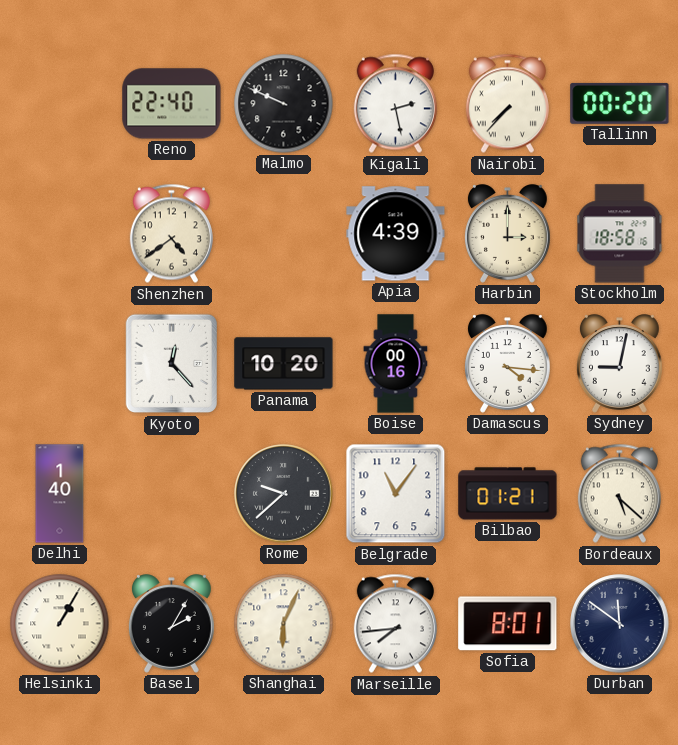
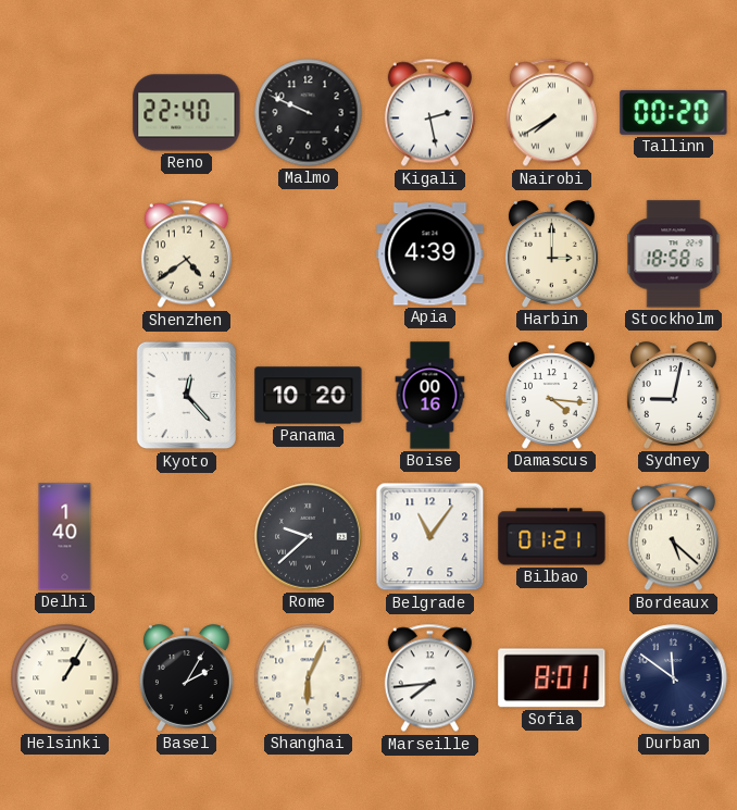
Nairobi: 7:37 -> 7:40 (551, 113)
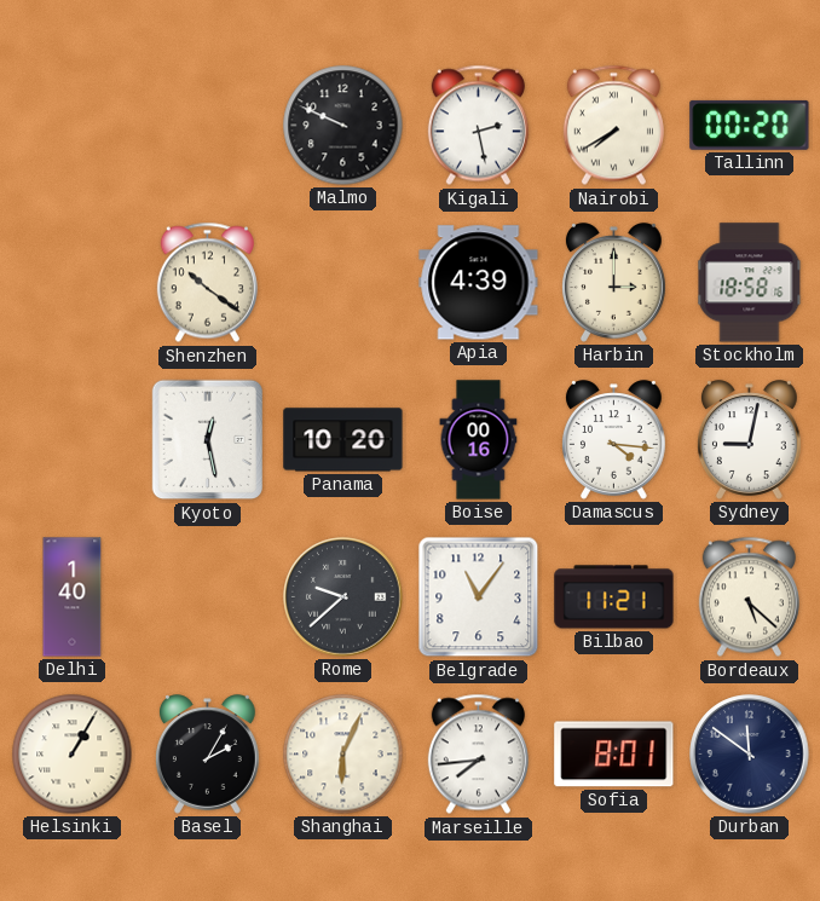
Reno: 22:40 -> none (187, 113)
Shenzhen: 4:39 -> 10:21 (207, 283)
Kyoto: 12:23 -> 12:28 (208, 440)
Bilbao: 01:21 -> 11:21 (614, 597)
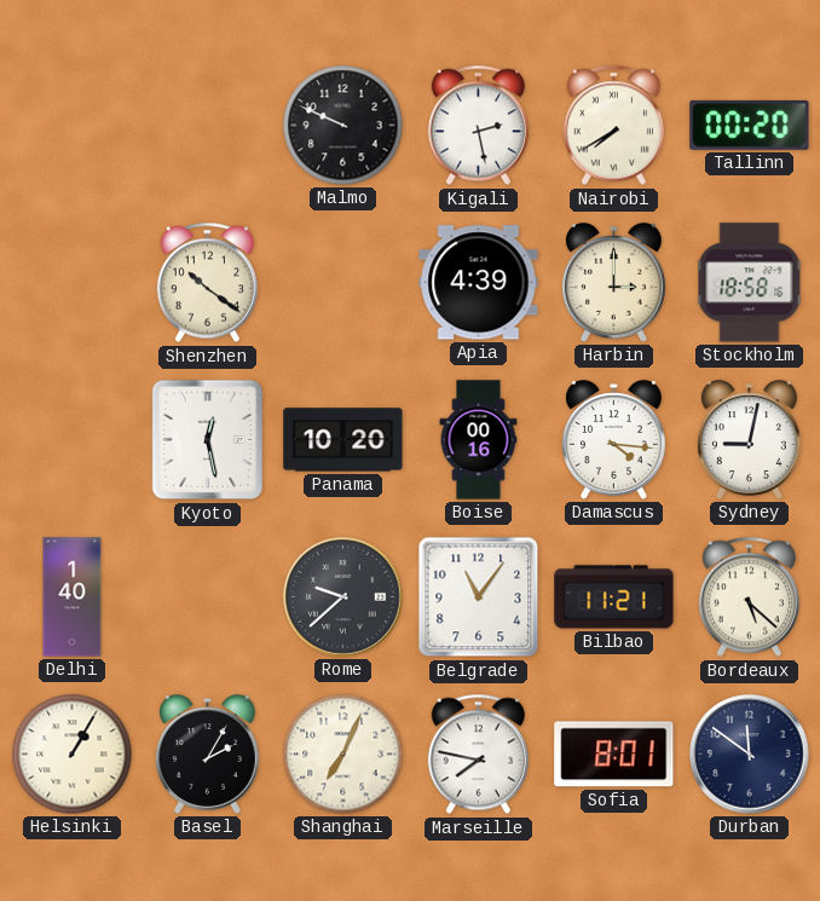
Shanghai: 6:04 -> 7:04 (343, 755)
Marseille: 7:44 -> 7:47 (478, 755)
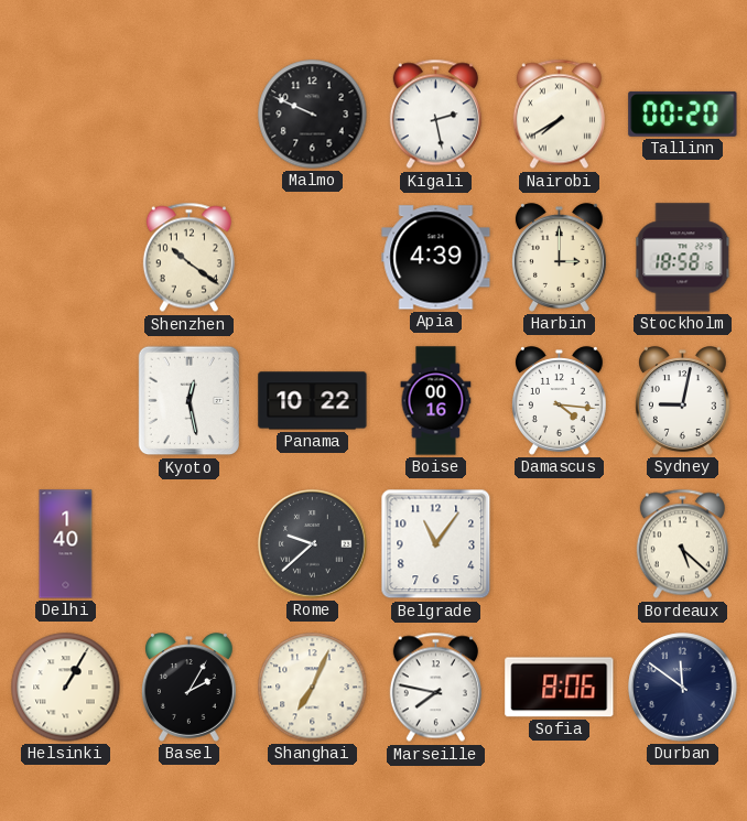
Panama: 10:20 -> 10:22 (313, 401)
Bilbao: 11:21 -> none (614, 597)
Sofia: 8:01 -> 8:06 (560, 688)
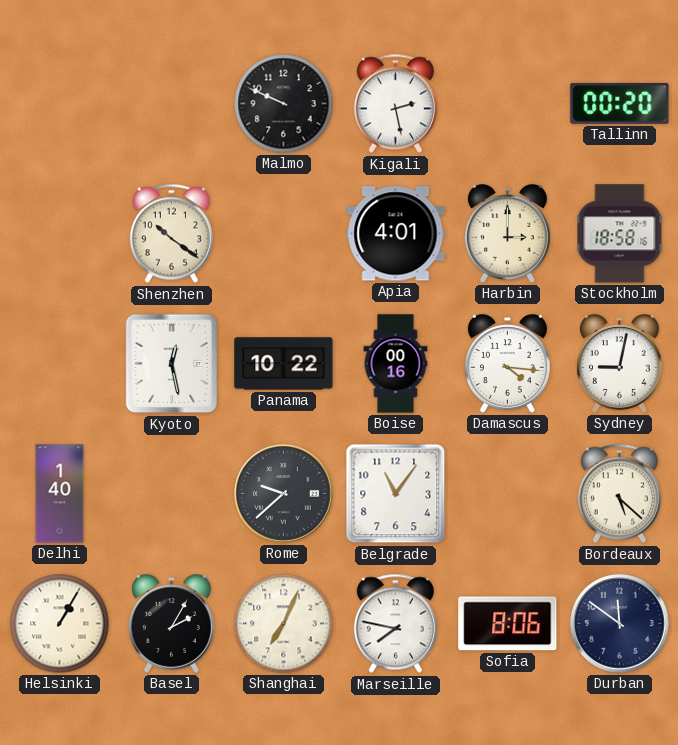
Nairobi: 7:40 -> none (559, 115)
Apia: 4:39 -> 4:01 (396, 234)
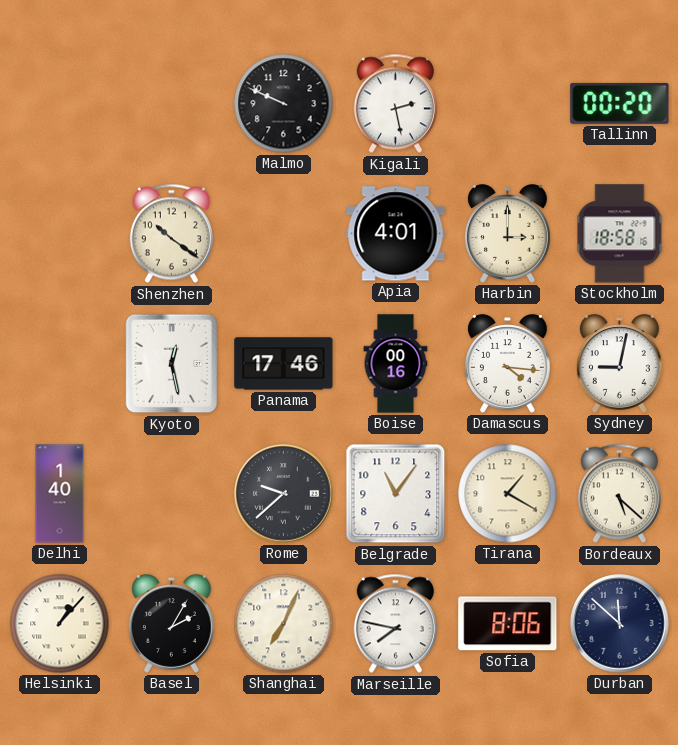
Panama: 10:22 -> 17:46 (284, 364)
Tirana: none -> 1:20 (508, 494)
Helsinki: 1:05 -> 1:07 (60, 624)
Durban: 11:51 -> 11:52 (620, 624)
